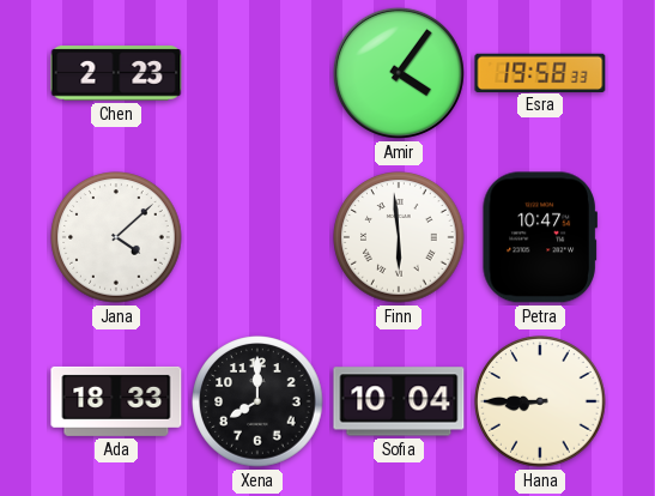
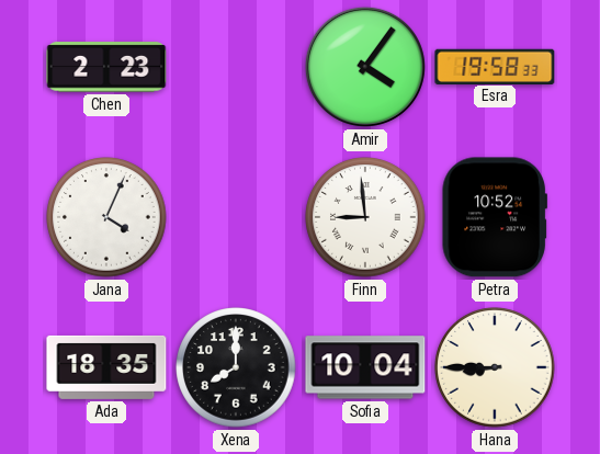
Jana: 4:08 -> 4:04 (106, 217)
Finn: 5:59 -> 8:59 (365, 217)
Petra: 10:47 -> 10:52 (495, 217)
Ada: 18:33 -> 18:35 (106, 367)
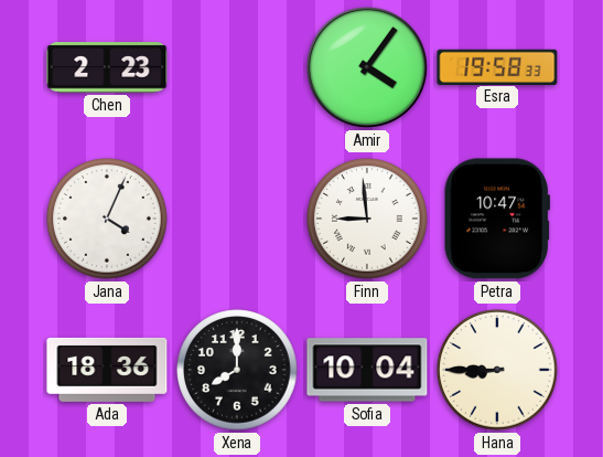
Petra: 10:52 -> 10:47 (497, 219)
Ada: 18:35 -> 18:36 (107, 370)
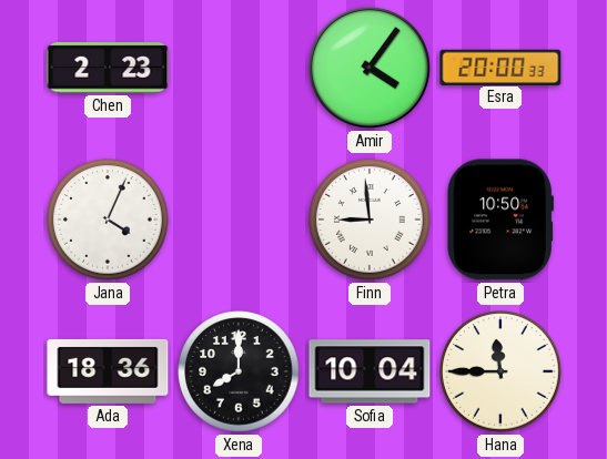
Esra: 19:58 -> 20:00 (500, 67)
Petra: 10:47 -> 10:50 (500, 220)
Hana: 8:45 -> 11:45 (500, 371)
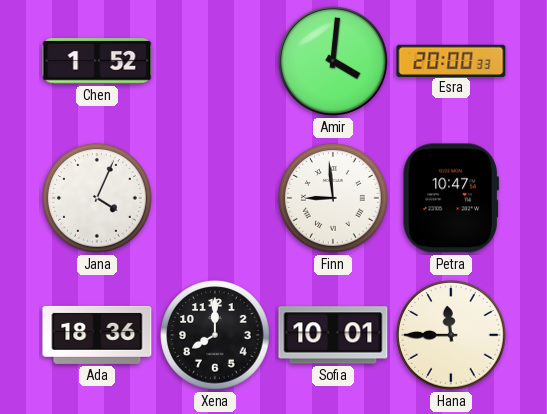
Chen: 2:23 -> 1:52 (97, 61)
Amir: 4:06 -> 4:01 (333, 61)
Petra: 10:50 -> 10:47 (451, 198)
Sofia: 10:04 -> 10:01 (333, 335)
